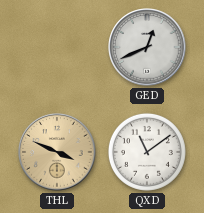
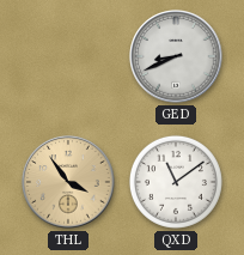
GED: 12:41 -> 8:41 (176, 56)
THL: 3:49 -> 3:54 (68, 182)
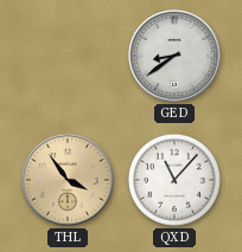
GED: 8:41 -> 8:39 (174, 56)
QXD: 11:09 -> 11:07 (174, 180)
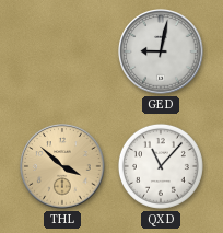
GED: 8:39 -> 9:02 (161, 51)
THL: 3:54 -> 3:52 (62, 166)
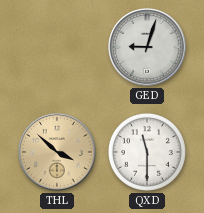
GED: 9:02 -> 9:03 (147, 47)
QXD: 11:07 -> 11:30 (147, 152)
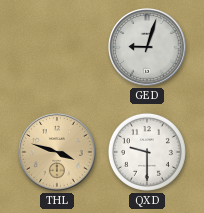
THL: 3:52 -> 3:48 (57, 152)
QXD: 11:30 -> 9:30 (147, 152)
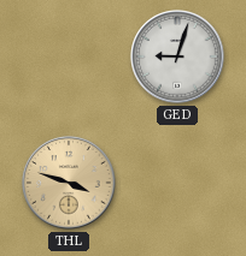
QXD: 9:30 -> none (147, 152)
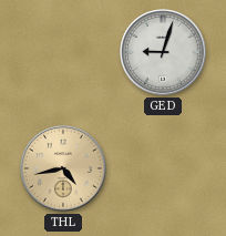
THL: 3:48 -> 4:43 (63, 168)
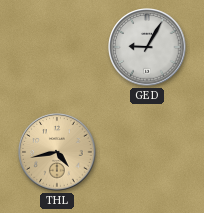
GED: 9:03 -> 9:05 (147, 47)
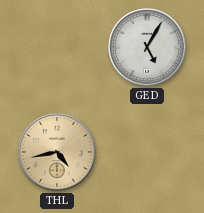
GED: 9:05 -> 5:05 (147, 47)
